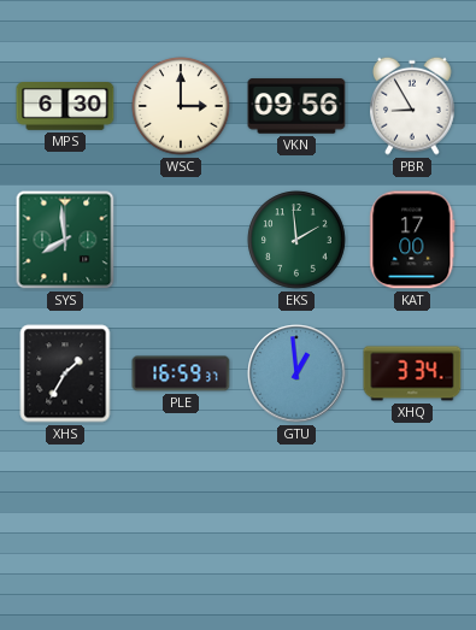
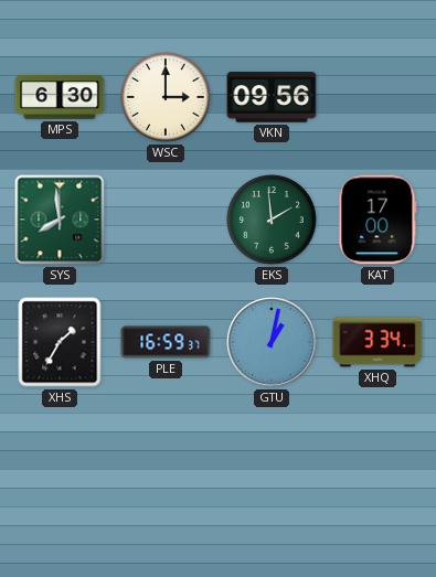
PBR: 8:55 -> none (413, 106)
GTU: 12:59 -> 1:02 (272, 342)
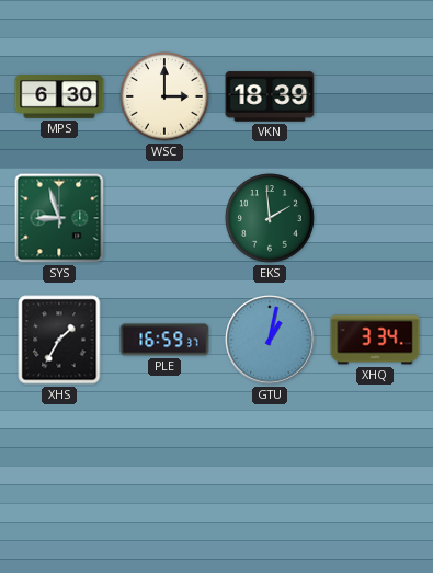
VKN: 09:56 -> 18:39 (270, 96)
SYS: 7:59 -> 8:57 (59, 218)
KAT: 17:00 -> none (377, 220)
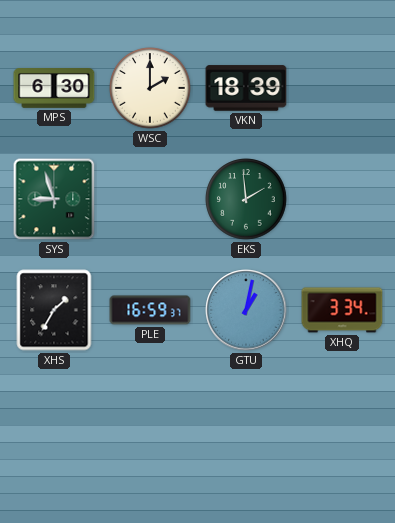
WSC: 3:00 -> 2:00 (150, 88)
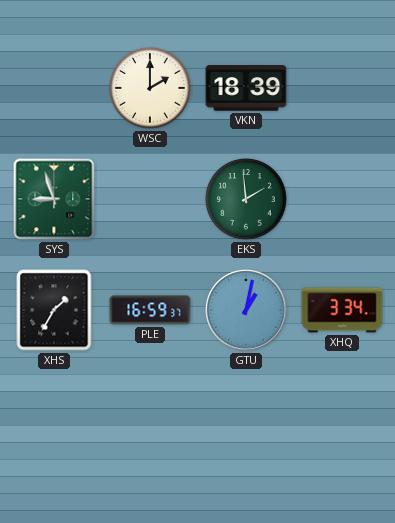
MPS: 6:30 -> none (54, 89)
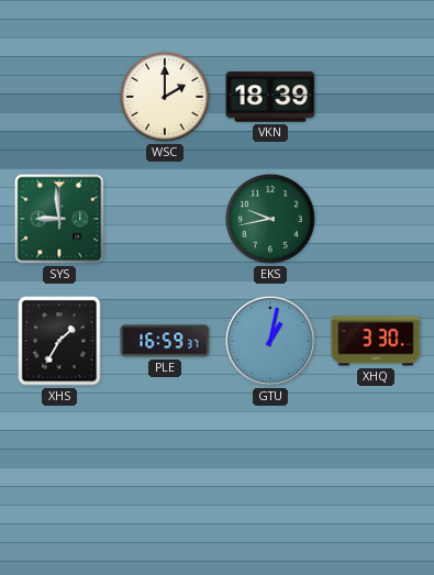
SYS: 8:57 -> 8:59 (59, 219)
EKS: 1:59 -> 9:43 (270, 219)
XHQ: 3:34 -> 3:30 (376, 341)
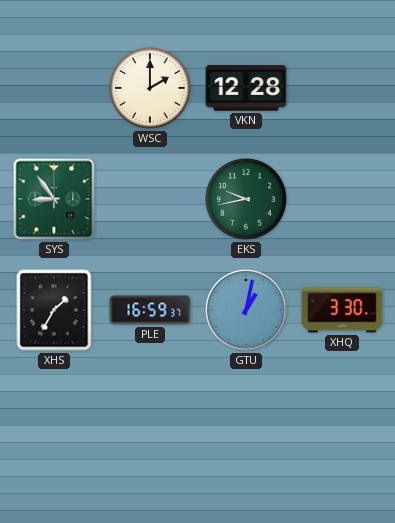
VKN: 18:39 -> 12:28 (246, 88)
SYS: 8:59 -> 8:54 (54, 199)
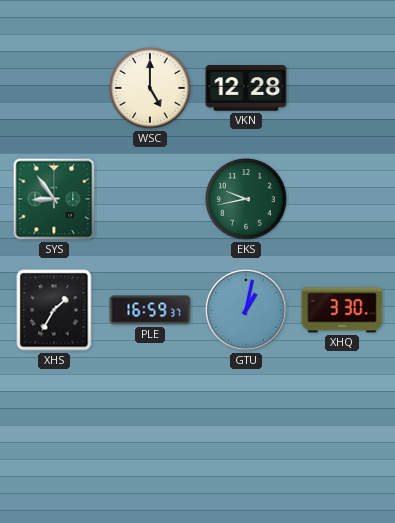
WSC: 2:00 -> 5:00 (150, 88)
